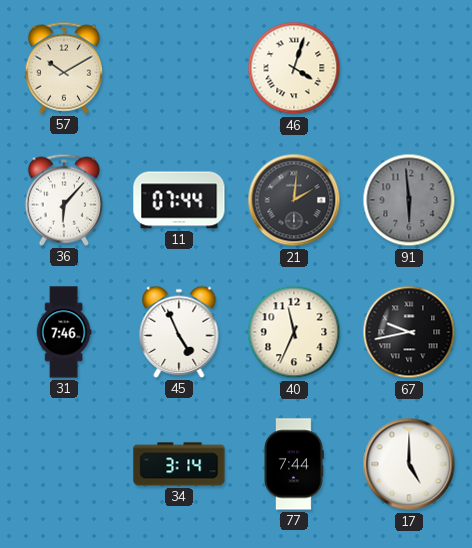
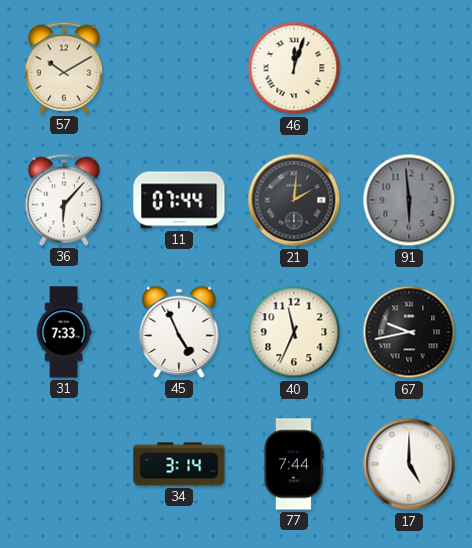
46: 4:03 -> 12:03 (294, 68)
31: 7:46 -> 7:33 (64, 332)
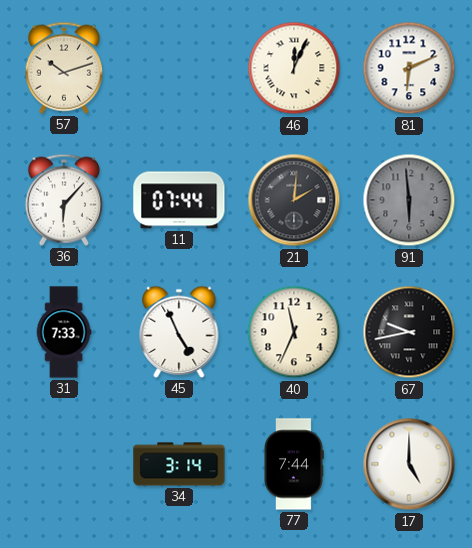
57: 10:10 -> 10:12 (64, 68)
46: 12:03 -> 12:04 (294, 68)
81: none -> 6:11 (409, 68)
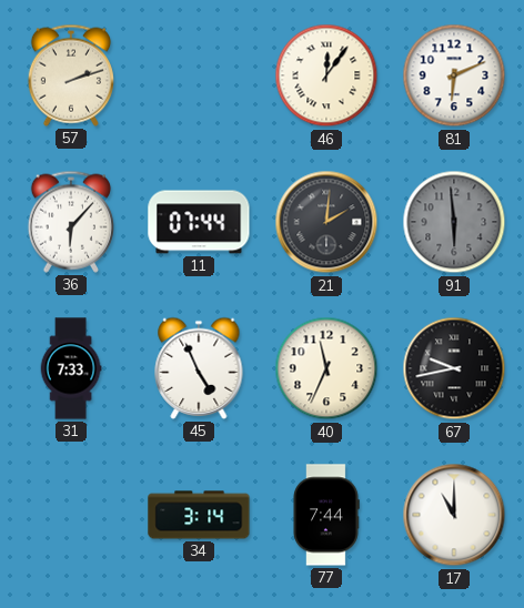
57: 10:12 -> 2:12 (71, 75)
46: 12:04 -> 12:06 (326, 75)
17: 5:00 -> 11:00 (454, 515)
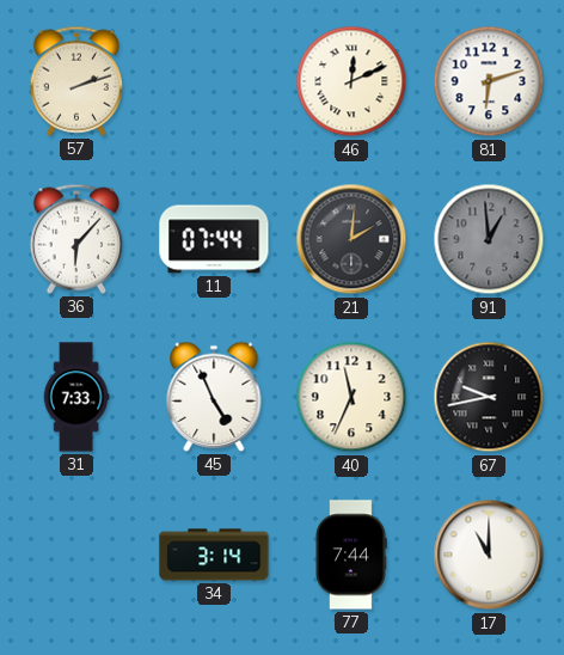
46: 12:06 -> 12:11 (351, 81)
81: 6:11 -> 6:12 (489, 81)
91: 5:59 -> 12:59 (489, 239)
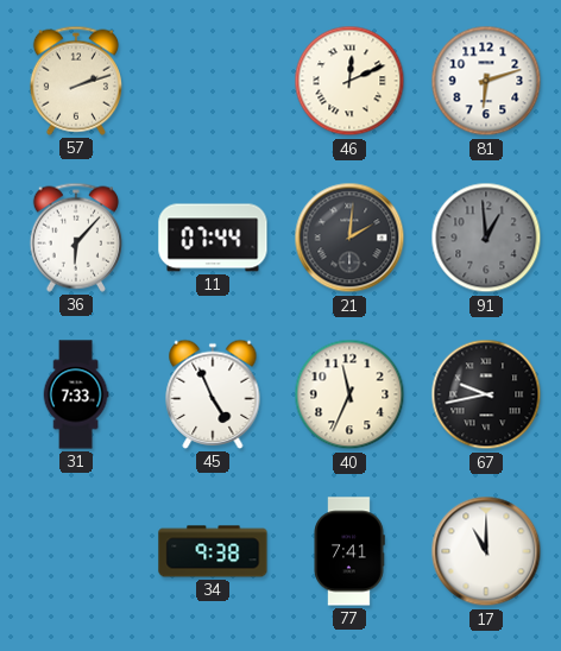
34: 3:14 -> 9:38 (213, 551)
77: 7:44 -> 7:41 (349, 551)
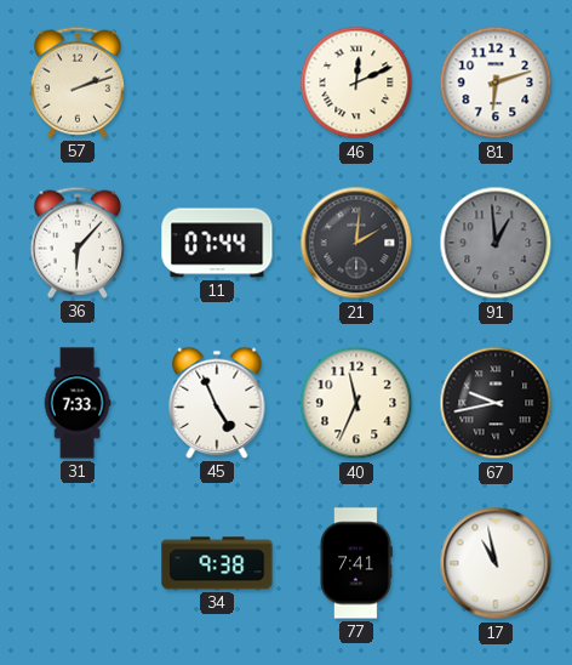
17: 11:00 -> 10:58 (496, 563)
